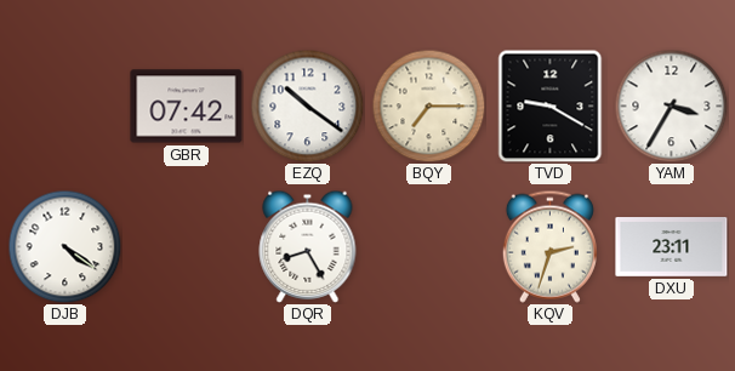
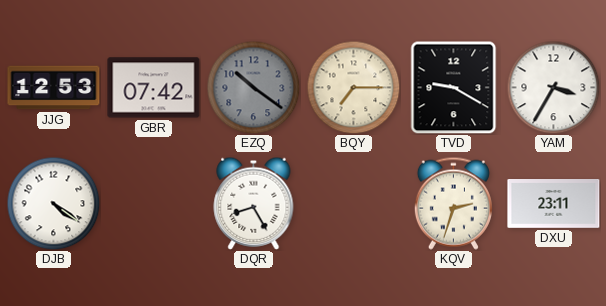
JJG: none -> 12:53 (54, 88)
EZQ dial: white -> grey (253, 87)
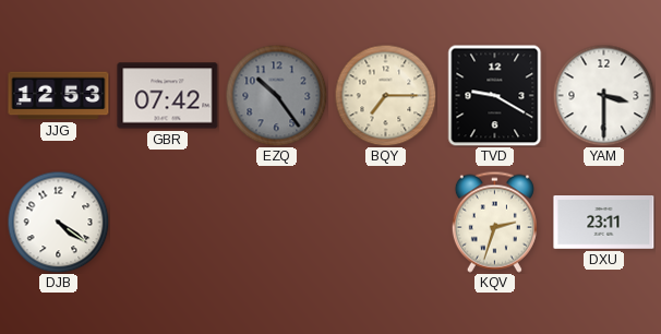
EZQ: 10:21 -> 10:24 (276, 95)
YAM: 3:35 -> 3:30 (603, 95)
DQR: 8:25 -> none (254, 203)
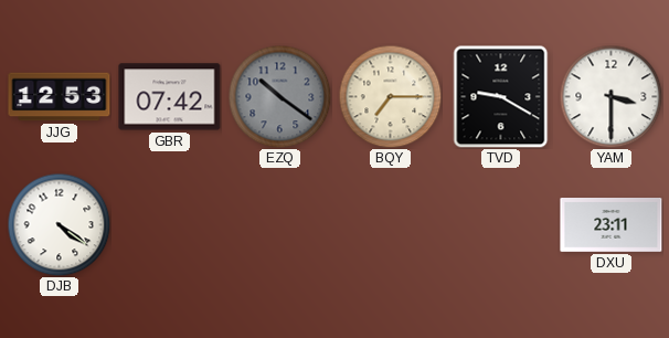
EZQ: 10:24 -> 10:21 (279, 96)
KQV: 2:33 -> none (494, 222)
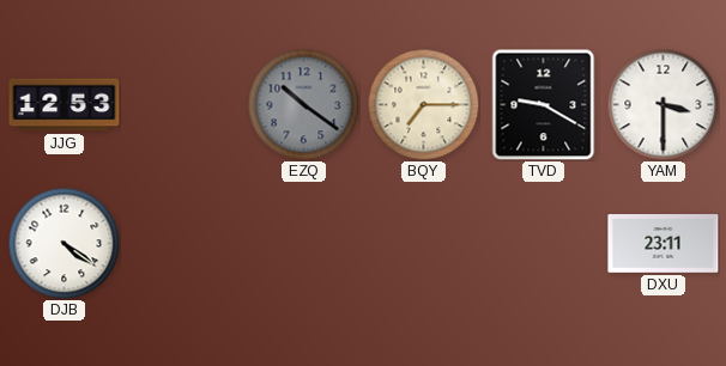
GBR: 07:42 -> none (170, 97)
